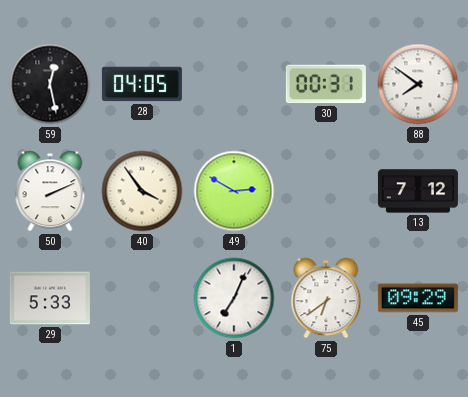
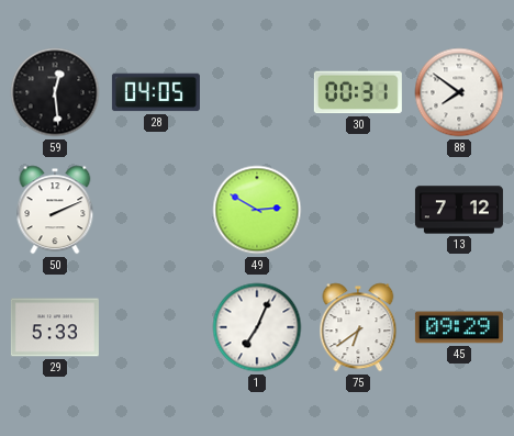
59: 12:28 -> 12:29 (55, 92)
40: 3:54 -> none (142, 191)
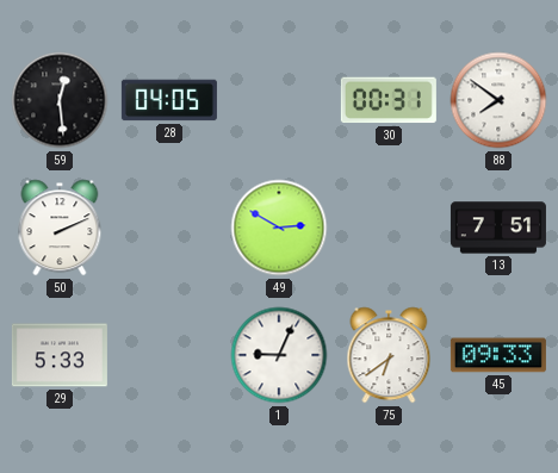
13: 7:12 -> 7:51 (498, 228)
1: 7:04 -> 9:04 (279, 355)
45: 09:29 -> 09:33 (498, 355)
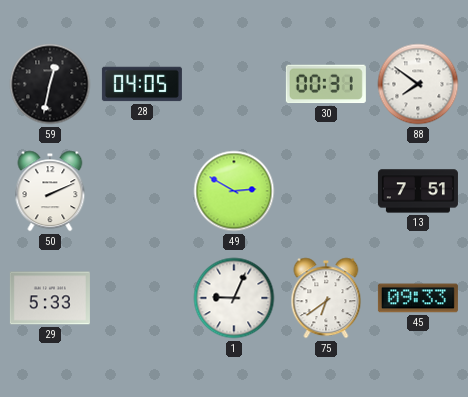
59: 12:29 -> 12:32 (50, 84)
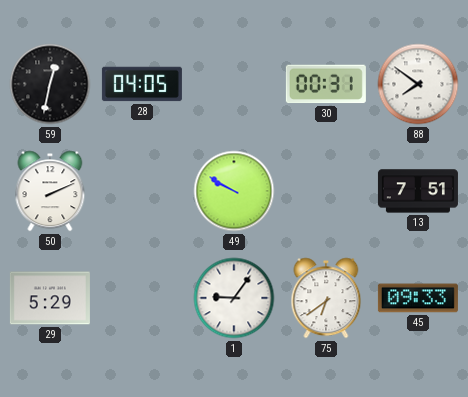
49: 2:50 -> 9:50 (234, 191)
29: 5:33 -> 5:29 (50, 298)
1: 9:04 -> 9:06 (234, 298)
